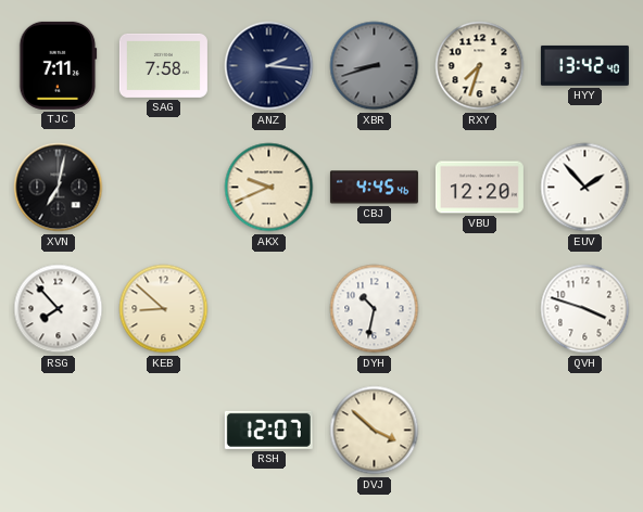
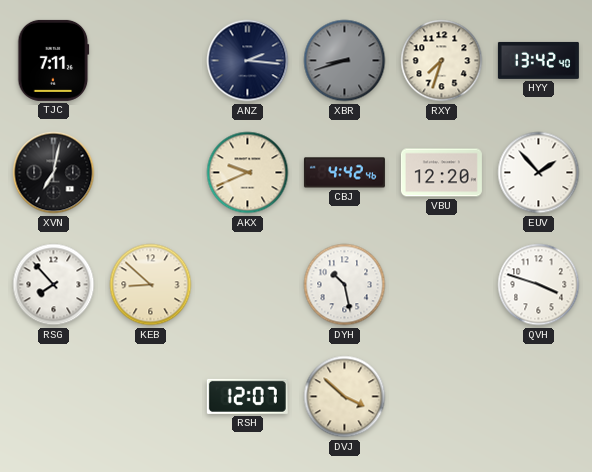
SAG: 7:58 -> none (163, 65)
CBJ: 4:45 -> 4:42 (344, 173)
DYH: 10:32 -> 10:28 (345, 285)
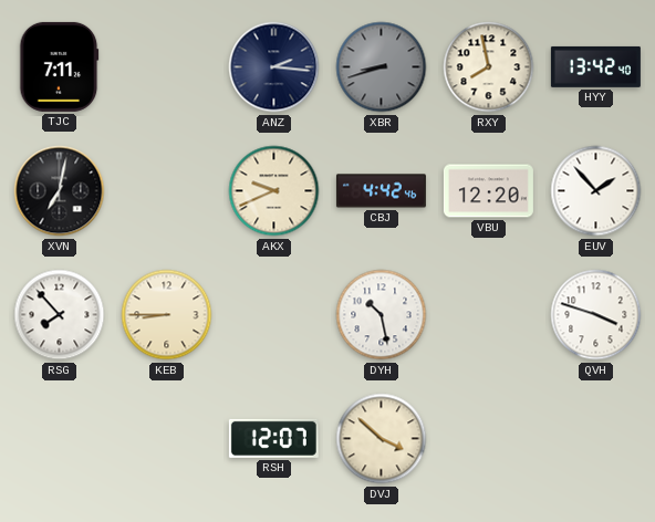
RXY: 7:33 -> 7:58 (489, 67)
KEB: 8:52 -> 8:45 (167, 315)
